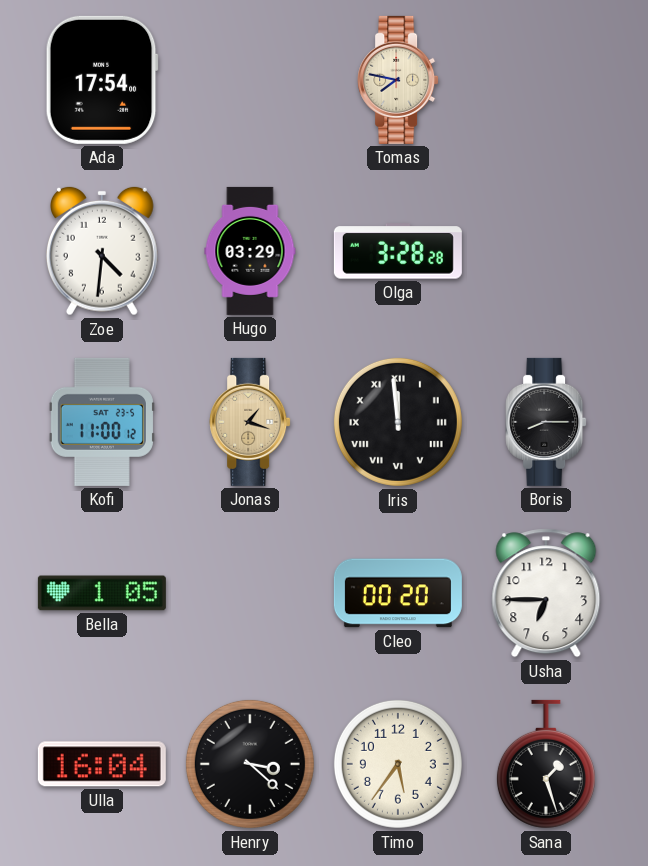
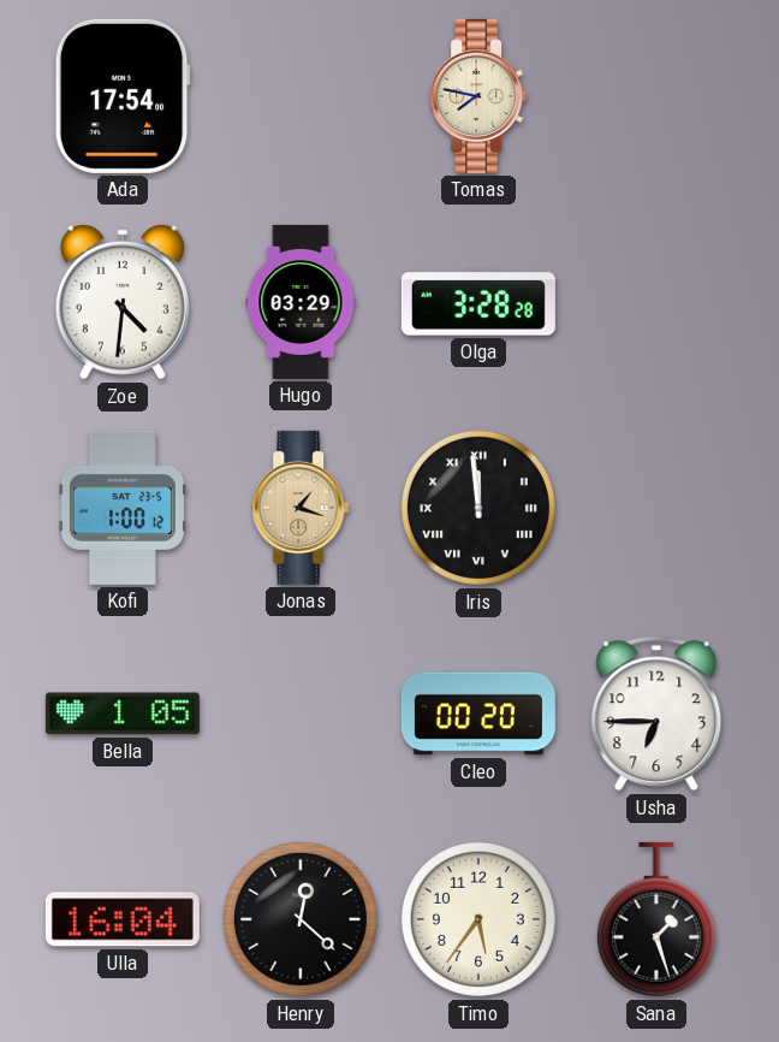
Kofi: 11:00 -> 1:00 (123, 508)
Boris: 8:15 -> none (546, 422)
Henry: 3:22 -> 12:22 (301, 919)
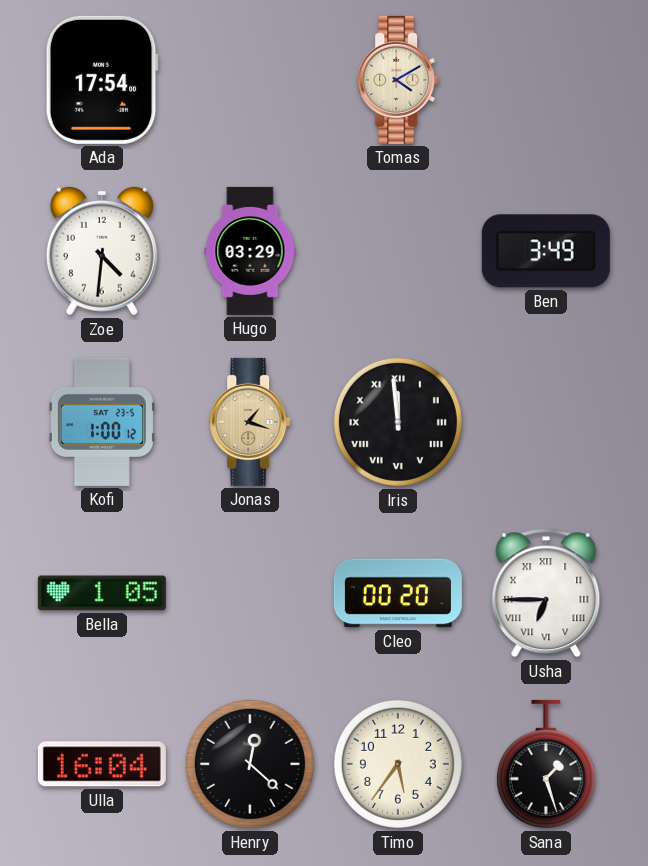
Tomas: 7:47 -> 4:10 (398, 80)
Olga: 3:28 -> none (478, 302)
Ben: none -> 3:49 (546, 251)
Usha numerals: Arabic -> Roman (546, 593)
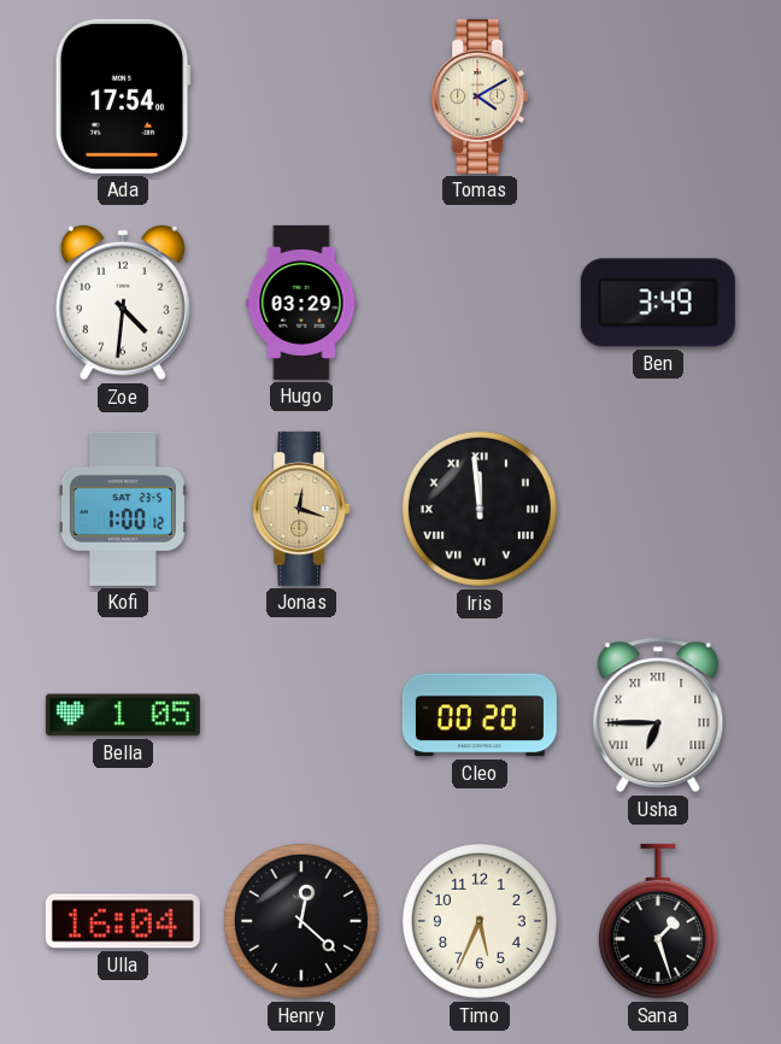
Jonas: 1:18 -> 12:18 (301, 509)
Timo: 5:36 -> 5:34 (480, 921)
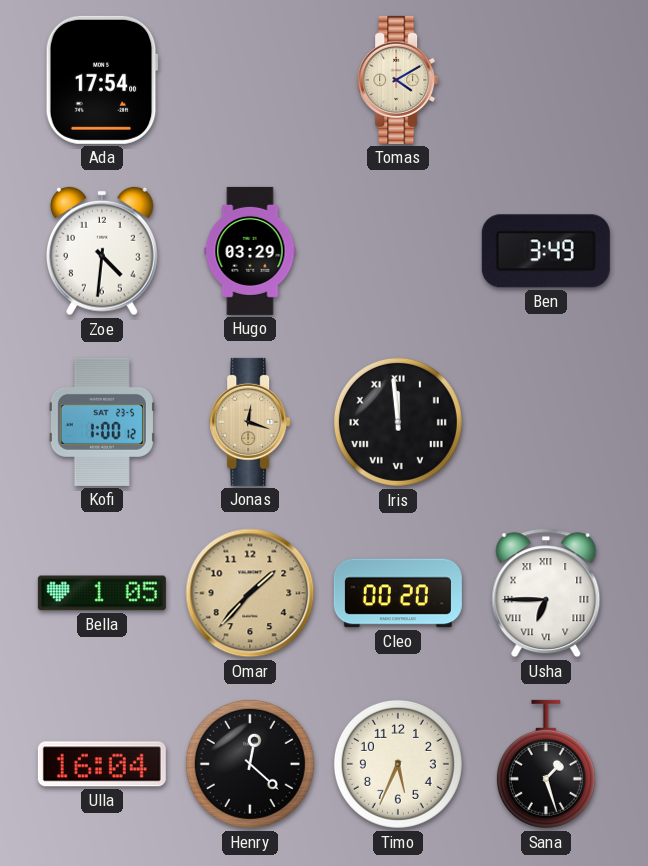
Omar: none -> 1:37 (250, 593)
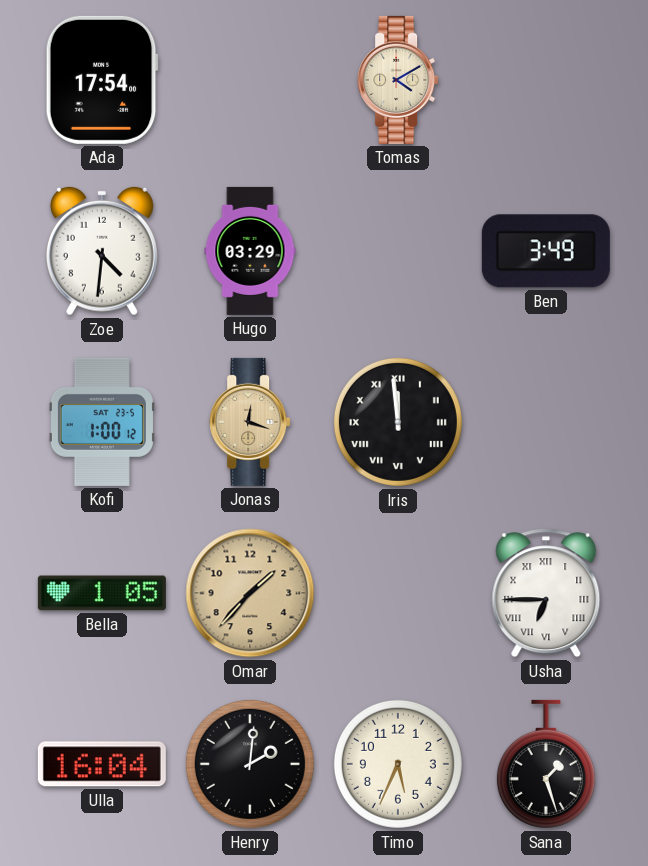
Cleo: 00:20 -> none (398, 593)
Henry: 12:22 -> 2:01 (250, 764)
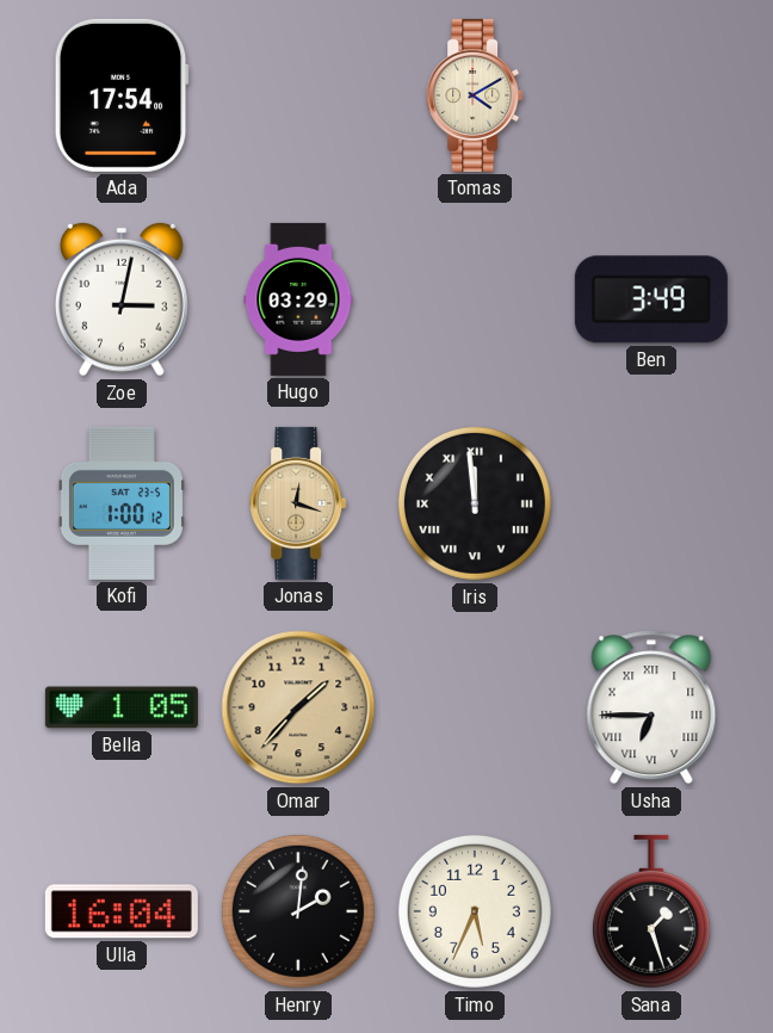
Zoe: 4:31 -> 3:02 (122, 299)
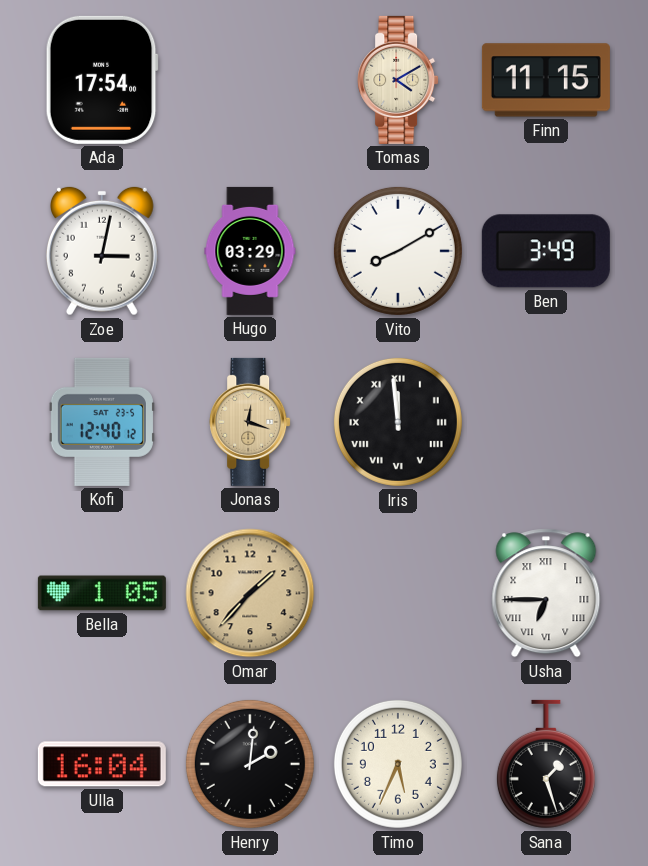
Finn: none -> 11:15 (546, 80)
Vito: none -> 8:10 (398, 251)
Kofi: 1:00 -> 12:40 (102, 422)
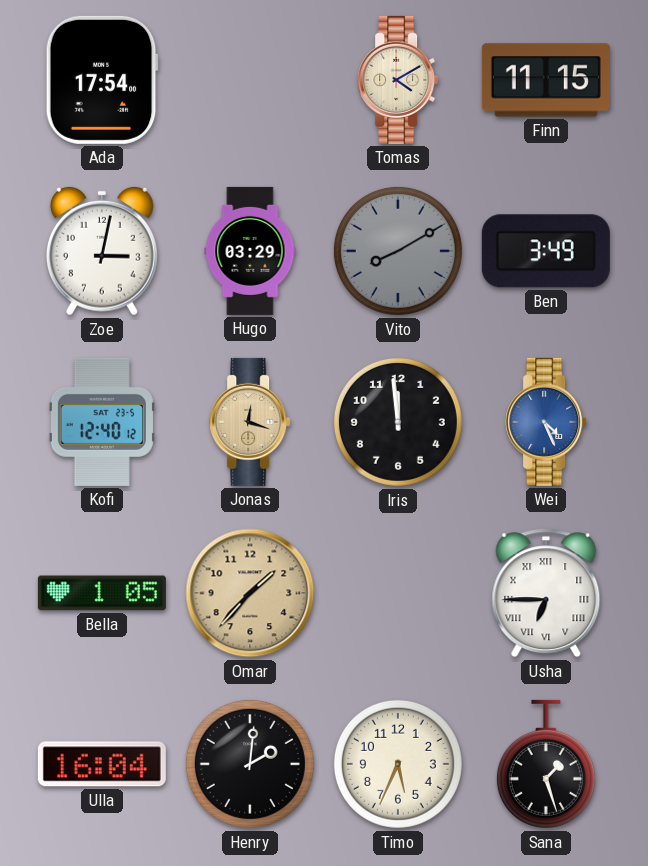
Vito dial: white -> grey (398, 251)
Iris numerals: Roman -> Arabic (398, 422)
Wei: none -> 4:26 (546, 422)
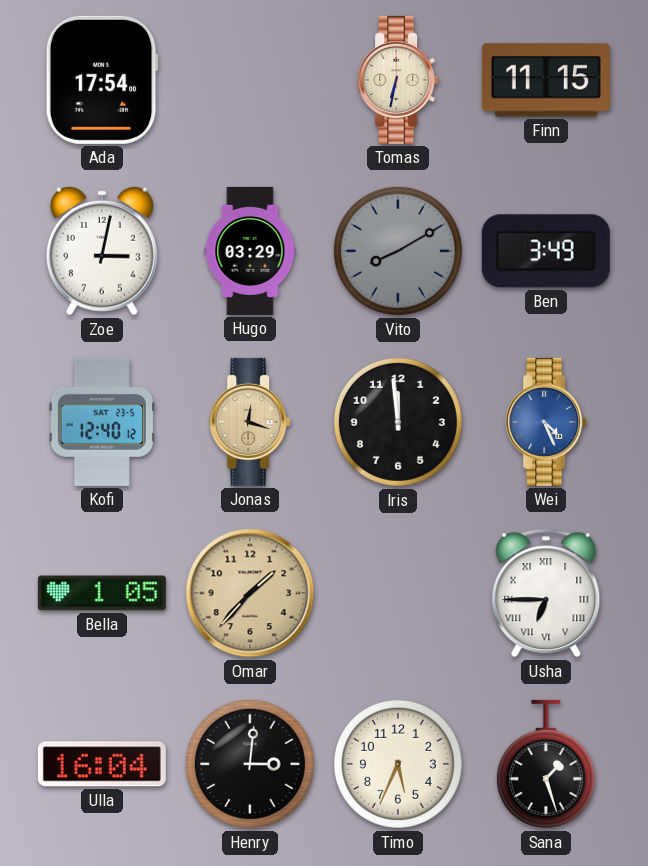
Tomas: 4:10 -> 6:32 (398, 80)
Henry: 2:01 -> 3:01 (250, 764)
